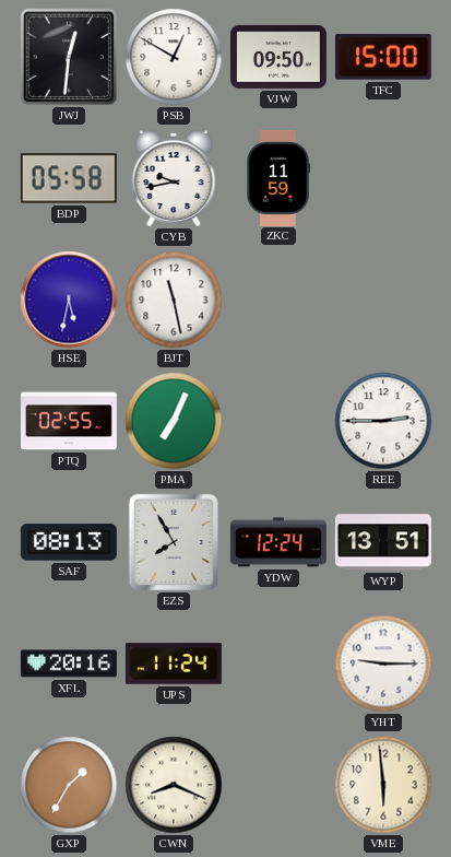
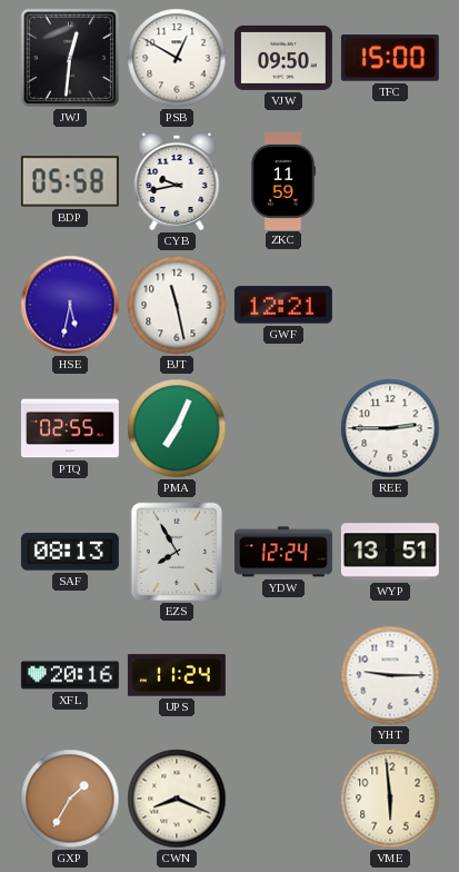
GWF: none -> 12:21 (283, 305)
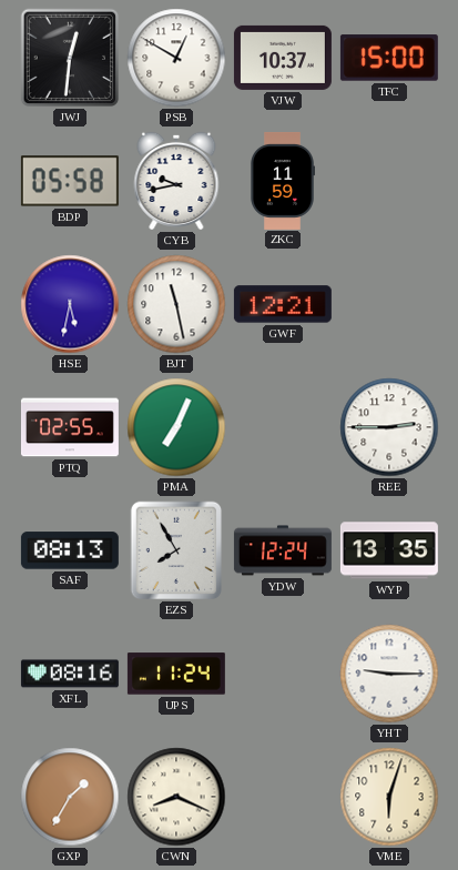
VJW: 09:50 -> 10:37 (283, 58)
WYP: 13:51 -> 13:35 (389, 550)
XFL: 20:16 -> 08:16 (70, 674)
VME: 5:59 -> 6:03 (389, 797)
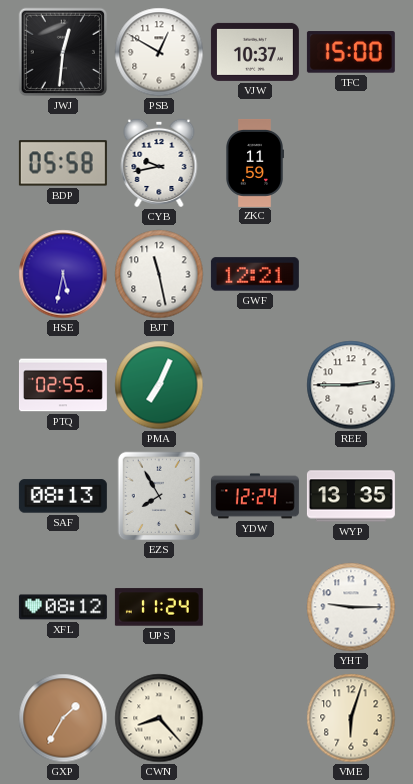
XFL: 08:16 -> 08:12 (63, 607)
CWN: 8:19 -> 8:23 (159, 718)
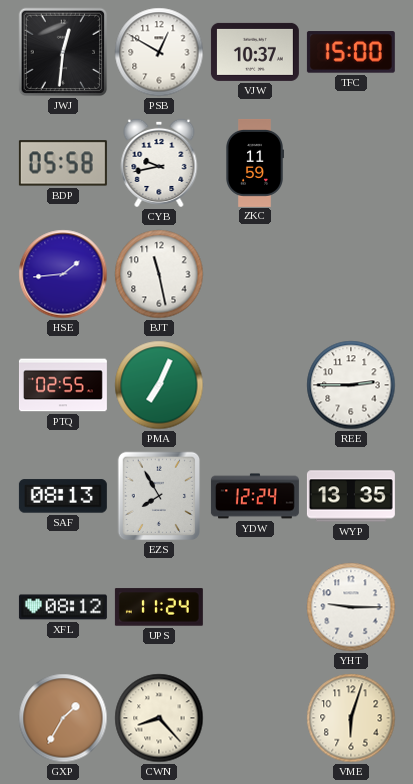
HSE: 5:32 -> 1:44 (63, 274)
GWF: 12:21 -> none (255, 274)
